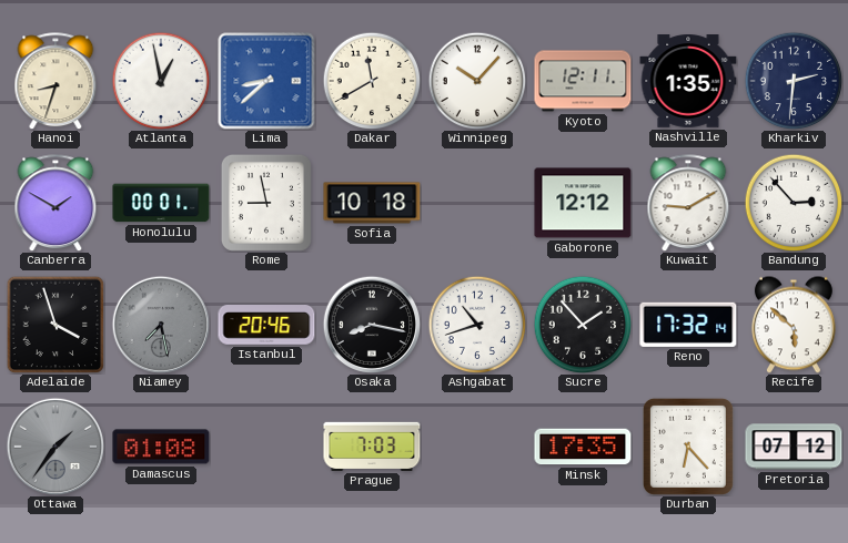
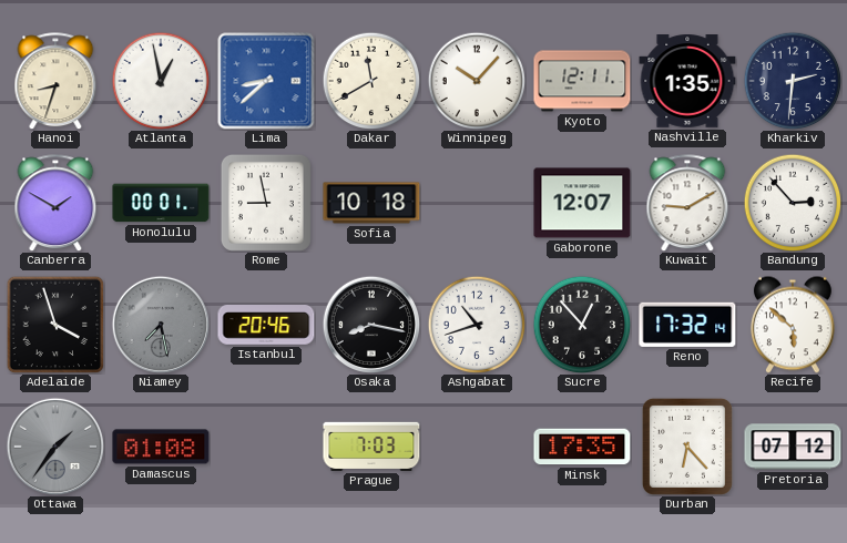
Gaborone: 12:12 -> 12:07 (582, 203)
Sucre: 1:53 -> 12:53 (582, 325)
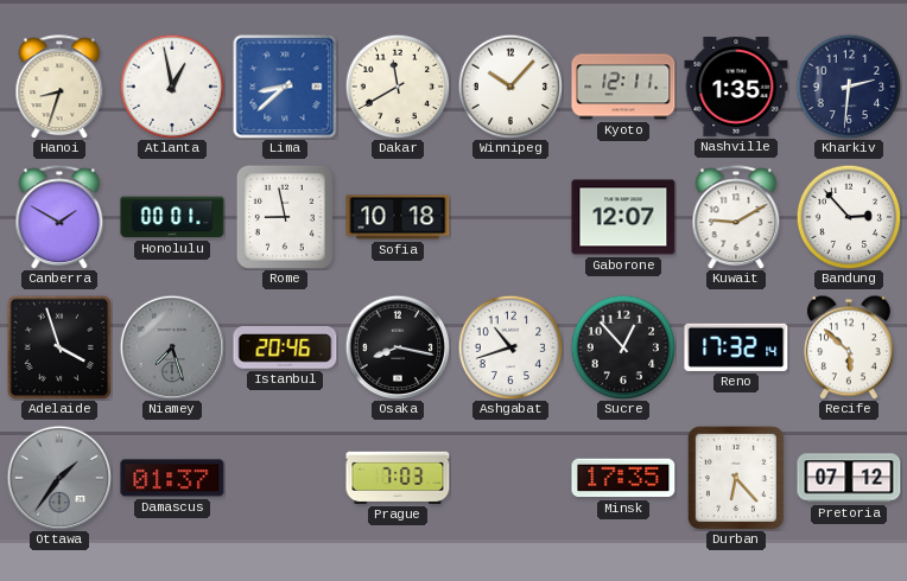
Niamey: 7:28 -> 7:27 (172, 347)
Damascus: 01:08 -> 01:37 (172, 478)
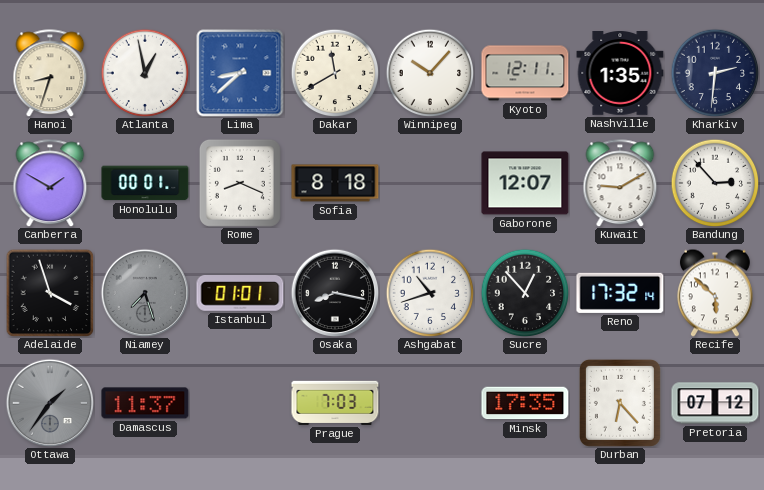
Rome: 8:58 -> 8:19 (240, 183)
Sofia: 10:18 -> 8:18 (335, 183)
Istanbul: 20:46 -> 01:01 (240, 293)
Damascus: 01:37 -> 11:37 (145, 403)
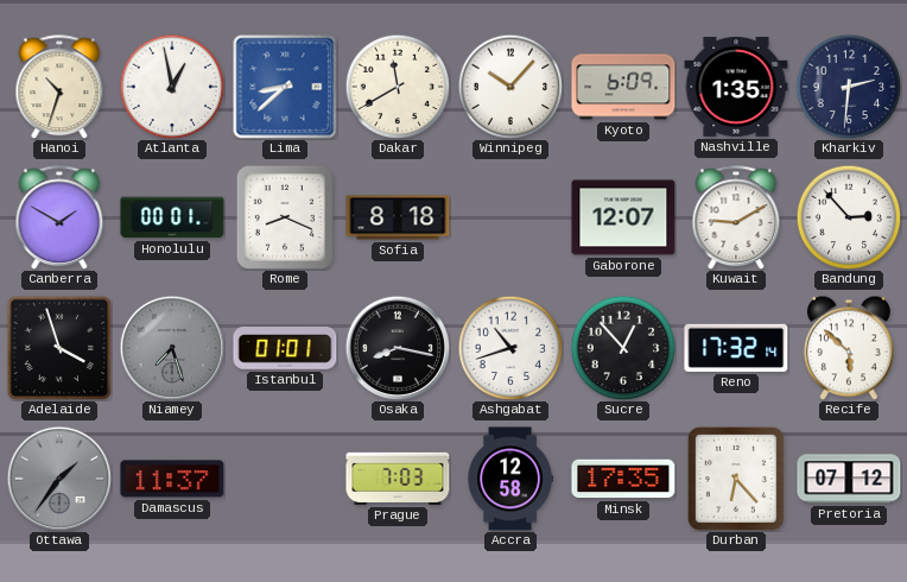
Hanoi: 8:33 -> 10:33 (59, 87)
Kyoto: 12:11 -> 6:09 (623, 87)
Accra: none -> 12:58 (510, 479)
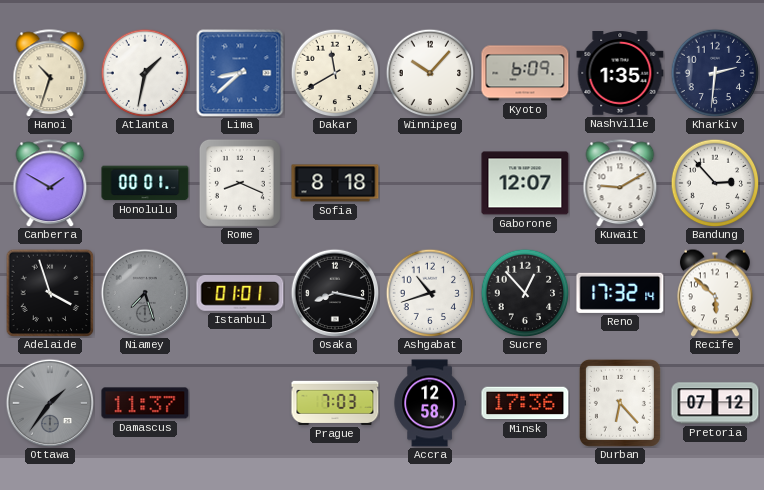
Atlanta: 12:58 -> 1:32 (145, 73)
Minsk: 17:35 -> 17:36 (525, 403)
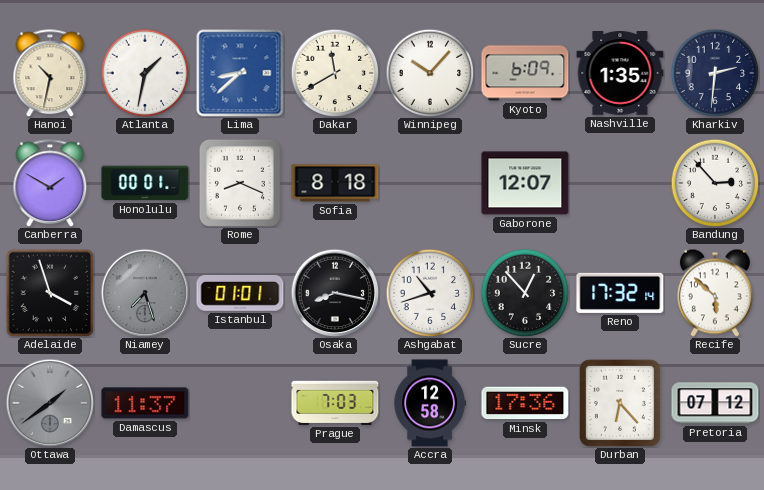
Hanoi: 10:33 -> 10:32 (50, 73)
Kuwait: 9:10 -> none (620, 183)
Ottawa: 1:36 -> 1:39 (50, 403)
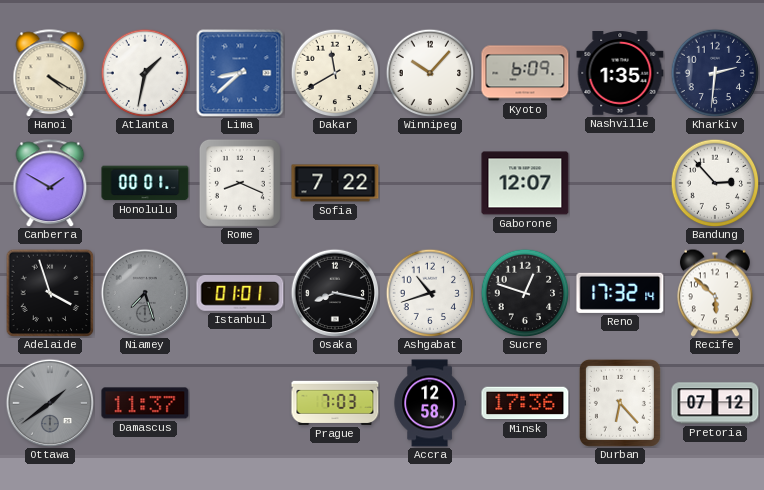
Hanoi: 10:32 -> 4:20 (50, 73)
Sofia: 8:18 -> 7:22 (335, 183)
Sucre: 12:53 -> 12:48 (525, 293)
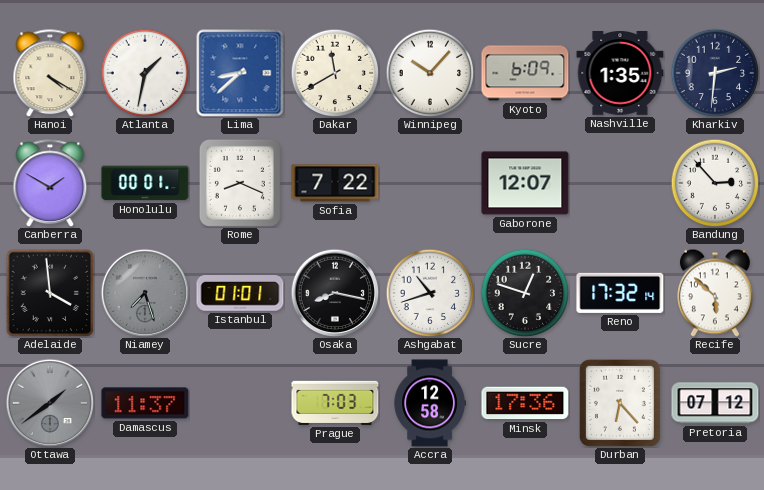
Adelaide: 3:57 -> 3:59 (50, 293)
